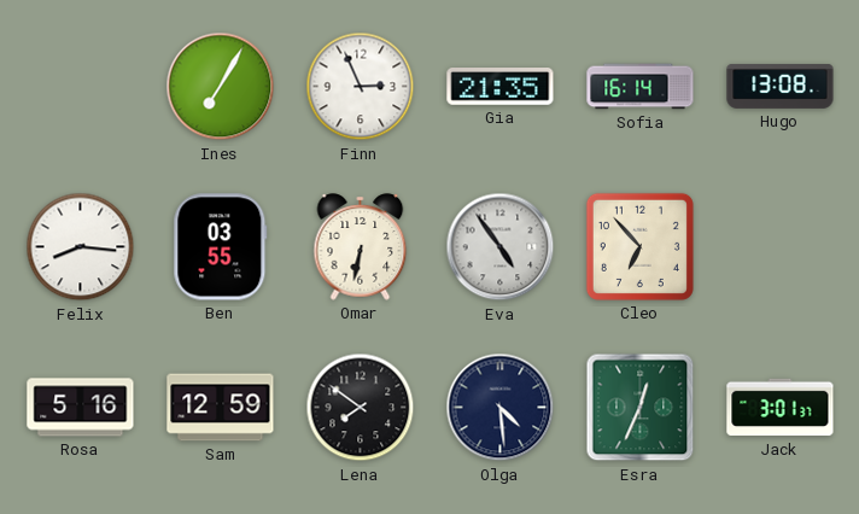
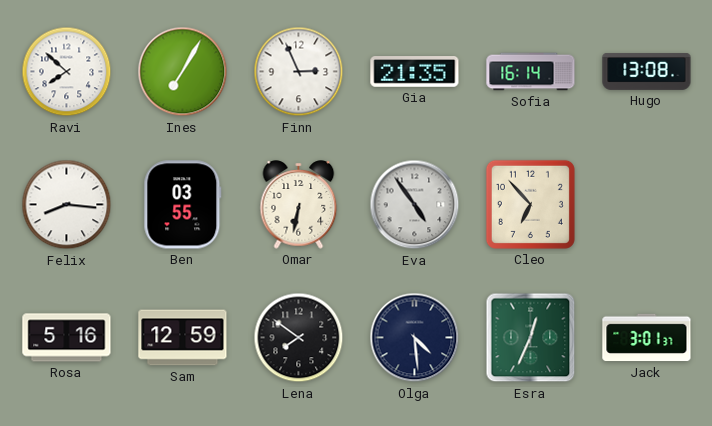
Ravi: none -> 7:52 (67, 72)
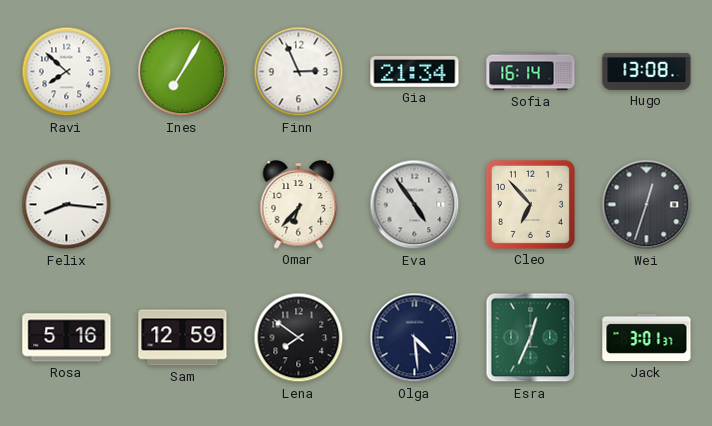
Gia: 21:35 -> 21:34 (415, 72)
Ben: 03:55 -> none (183, 205)
Omar: 6:32 -> 6:37 (299, 205)
Wei: none -> 12:33 (647, 205)
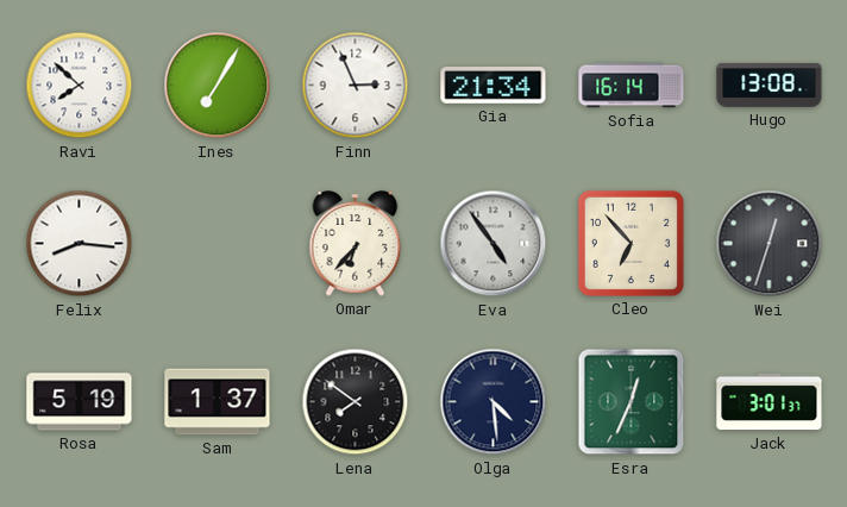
Rosa: 5:16 -> 5:19 (80, 402)
Sam: 12:59 -> 1:37 (218, 402)
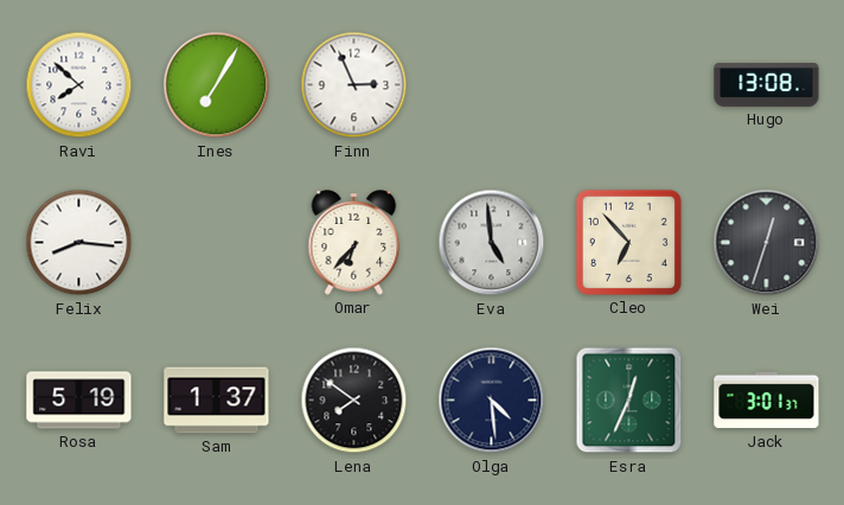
Gia: 21:34 -> none (494, 86)
Sofia: 16:14 -> none (632, 86)
Eva: 4:54 -> 4:59 (492, 243)
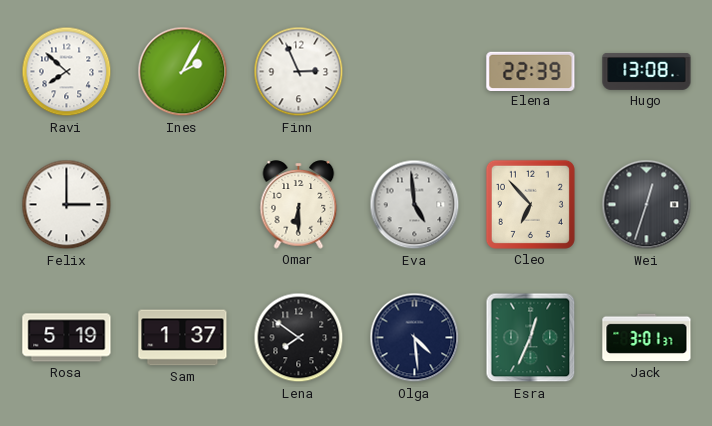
Ines: 7:05 -> 2:05 (183, 72)
Elena: none -> 22:39 (531, 71)
Felix: 8:16 -> 3:00 (67, 205)
Omar: 6:37 -> 6:30 (299, 205)
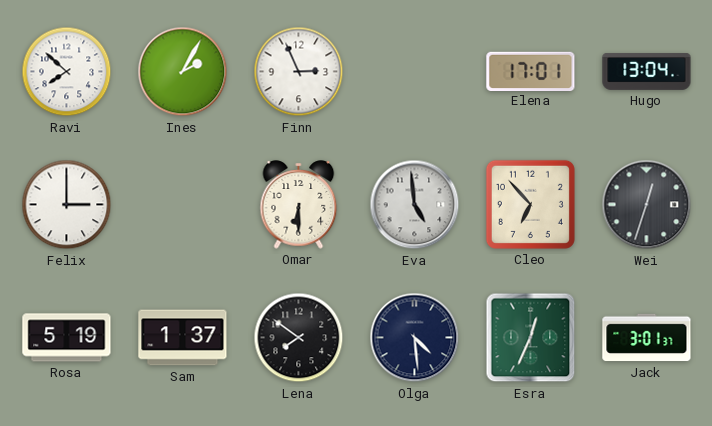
Elena: 22:39 -> 17:01 (531, 71)
Hugo: 13:08 -> 13:04 (647, 72)
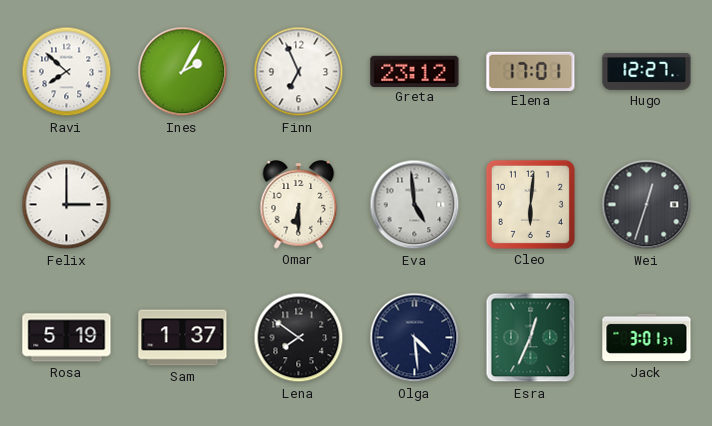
Finn: 2:56 -> 6:56 (299, 72)
Greta: none -> 23:12 (415, 71)
Hugo: 13:04 -> 12:27 (647, 72)
Cleo: 6:53 -> 6:01 (530, 204)
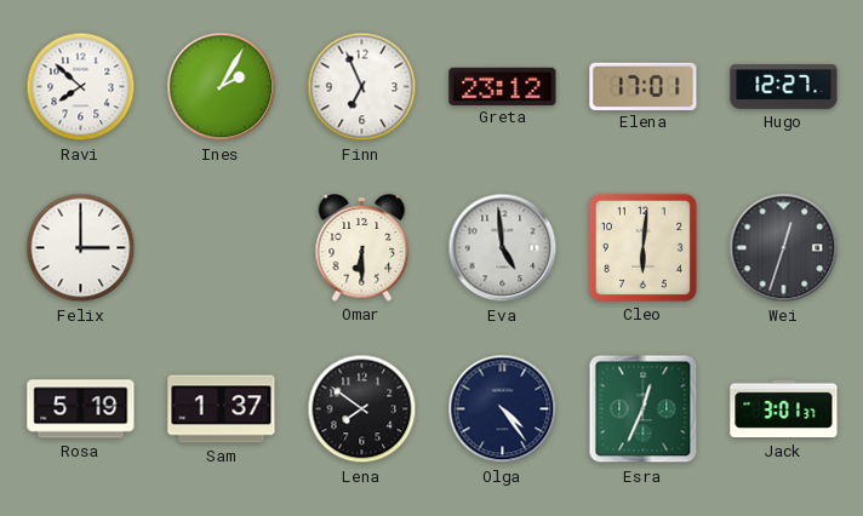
Olga: 4:29 -> 4:24 (503, 409)
